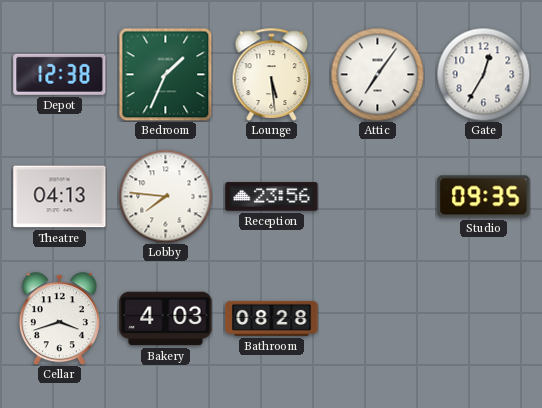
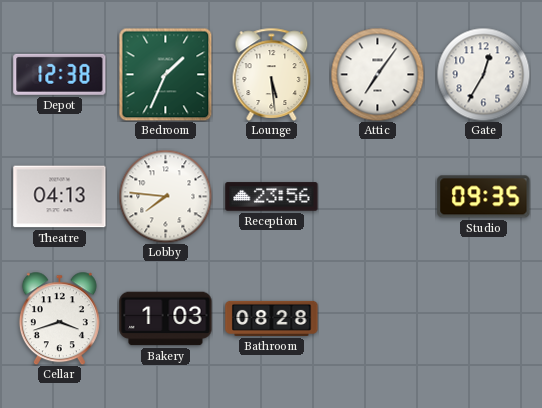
Bakery: 4:03 -> 1:03 (166, 319)
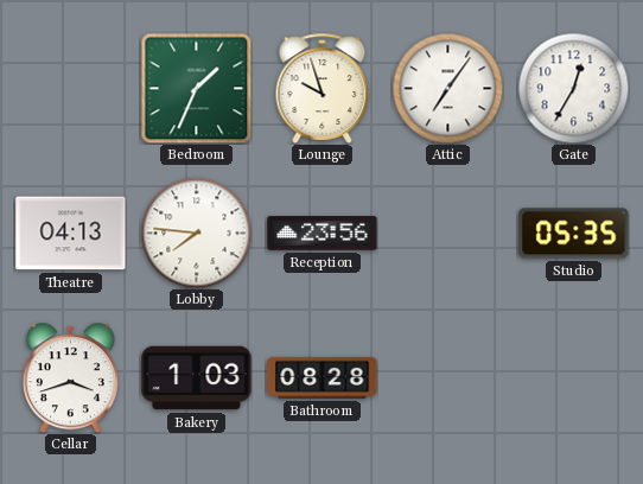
Depot: 12:38 -> none (60, 74)
Lounge: 5:29 -> 9:57 (323, 88)
Studio: 09:35 -> 05:35 (574, 234)
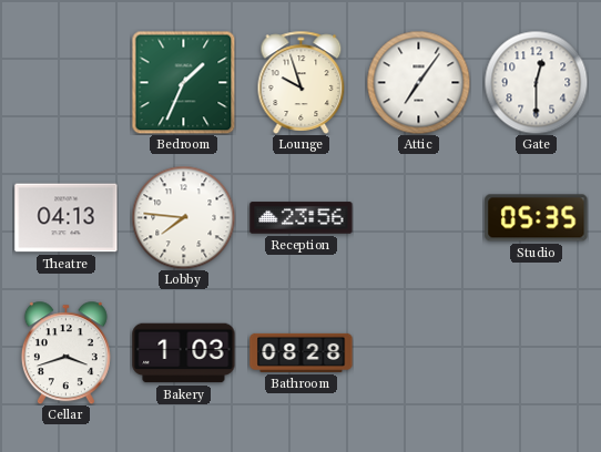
Gate: 12:35 -> 12:30 (536, 82)
